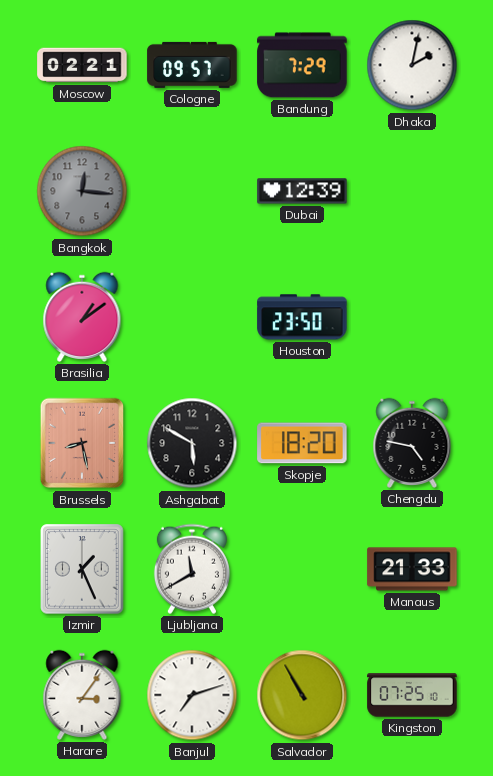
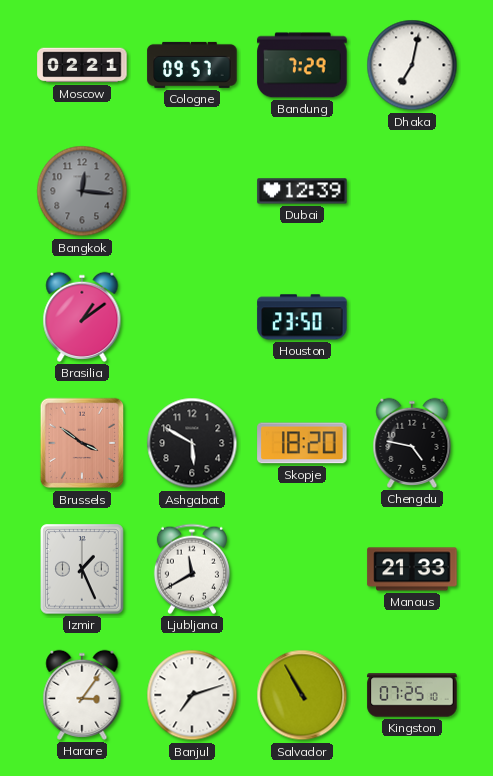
Dhaka: 2:02 -> 7:02 (412, 65)
Brussels: 8:28 -> 3:51 (82, 443)
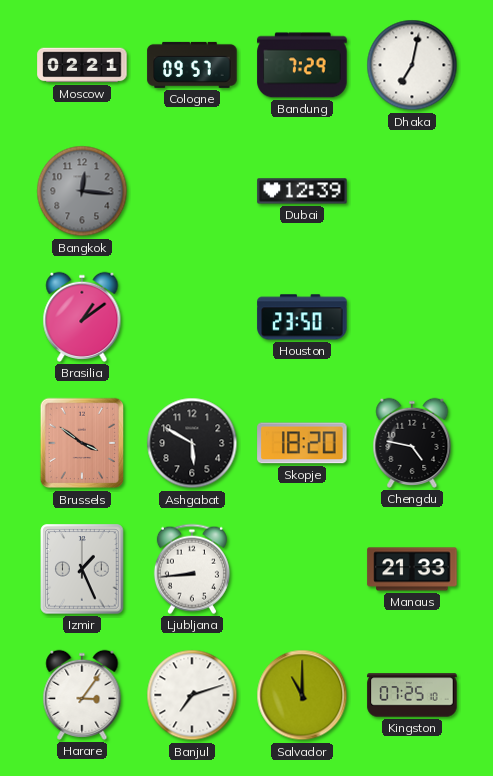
Ljubljana: 11:40 -> 8:44 (192, 569)
Salvador: 10:55 -> 11:00 (302, 695)
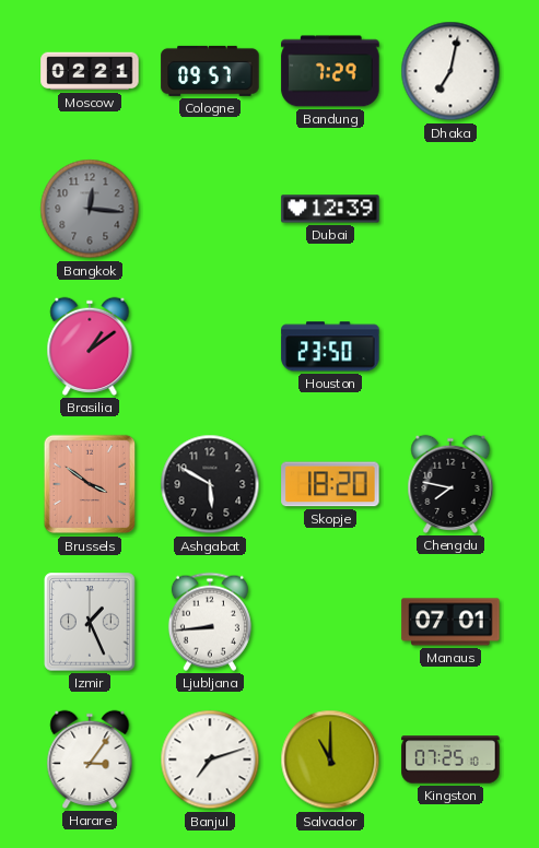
Chengdu: 4:47 -> 7:47 (450, 484)
Manaus: 21:33 -> 07:01 (450, 622)
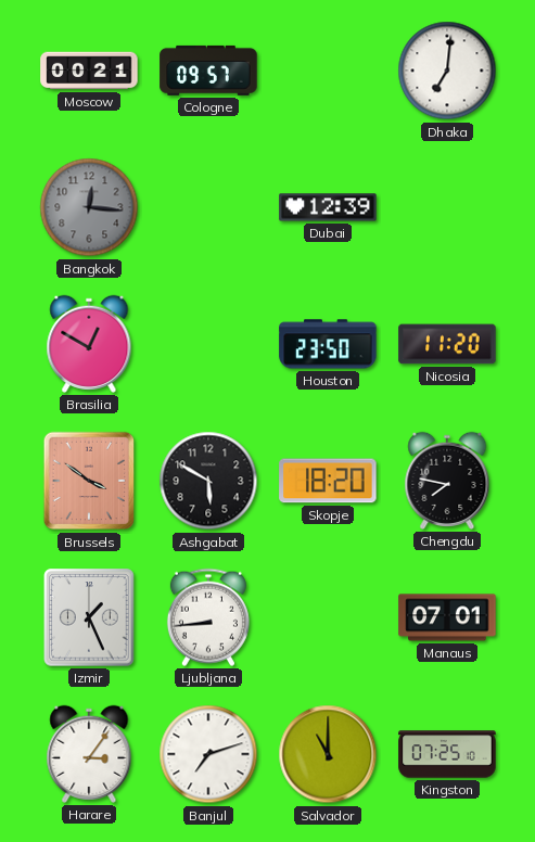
Moscow: 02:21 -> 00:21 (89, 71)
Bandung: 7:29 -> none (330, 71)
Dhaka: 7:02 -> 7:01 (447, 71)
Brasilia: 1:09 -> 12:50 (89, 344)
Nicosia: none -> 11:20 (447, 344)
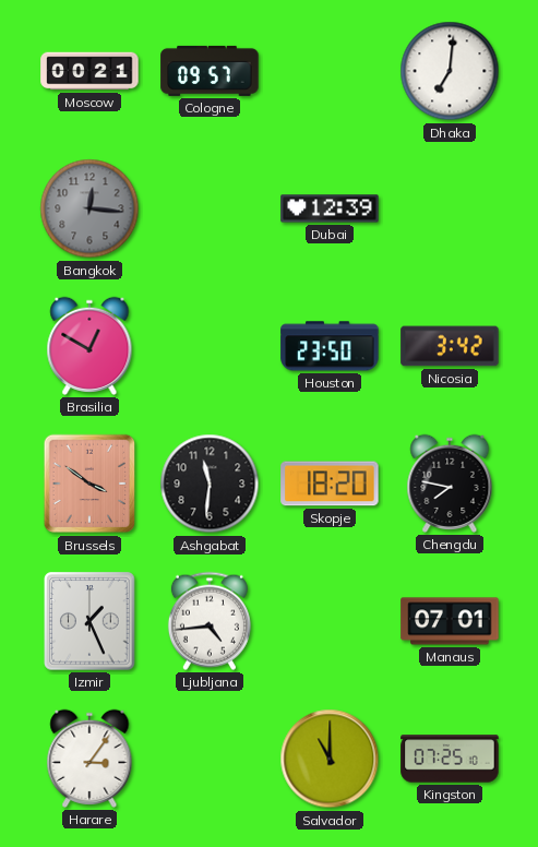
Nicosia: 11:20 -> 3:42 (450, 346)
Ashgabat: 5:50 -> 11:31 (210, 484)
Ljubljana: 8:44 -> 4:44 (210, 621)
Banjul: 7:12 -> none (208, 754)
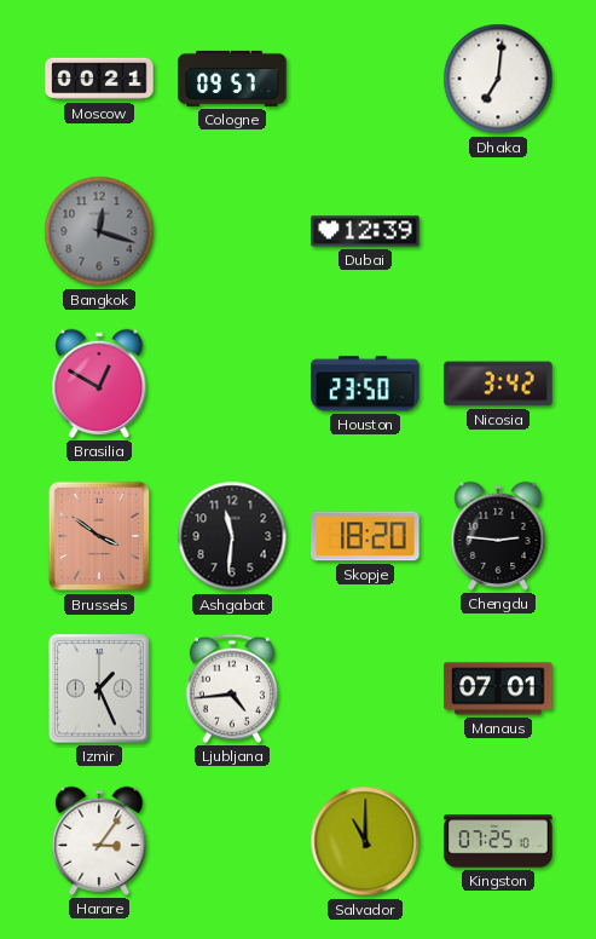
Bangkok: 12:16 -> 12:18 (99, 231)
Chengdu: 7:47 -> 2:46 (498, 536)
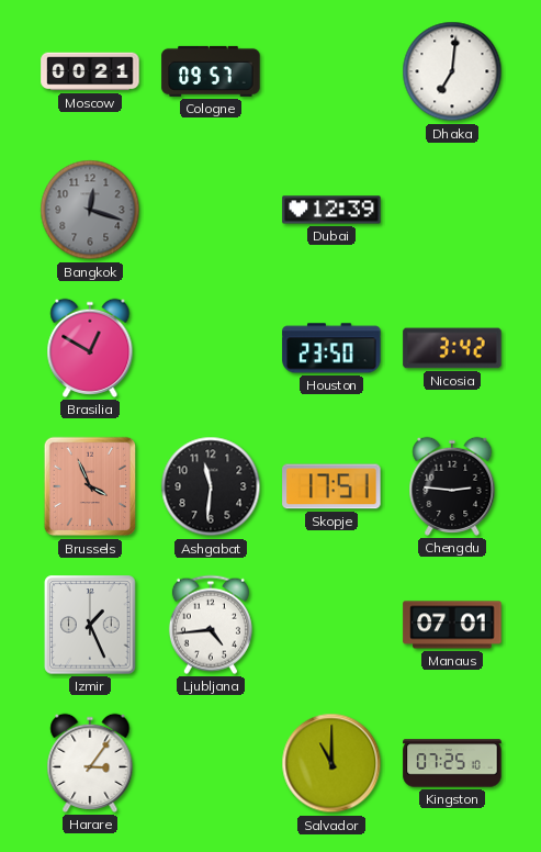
Brussels: 3:51 -> 3:56 (90, 486)
Skopje: 18:20 -> 17:51 (331, 486)
